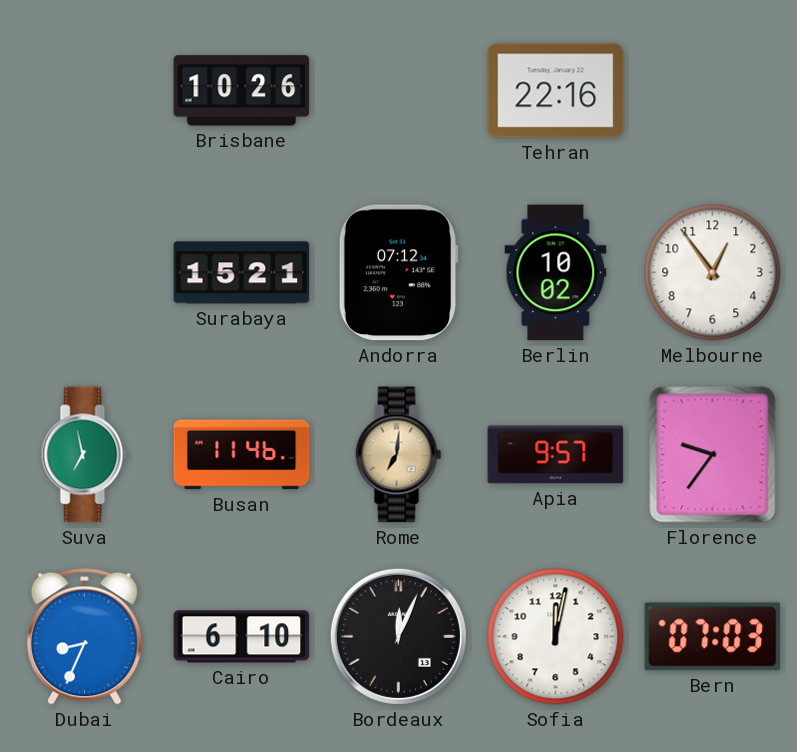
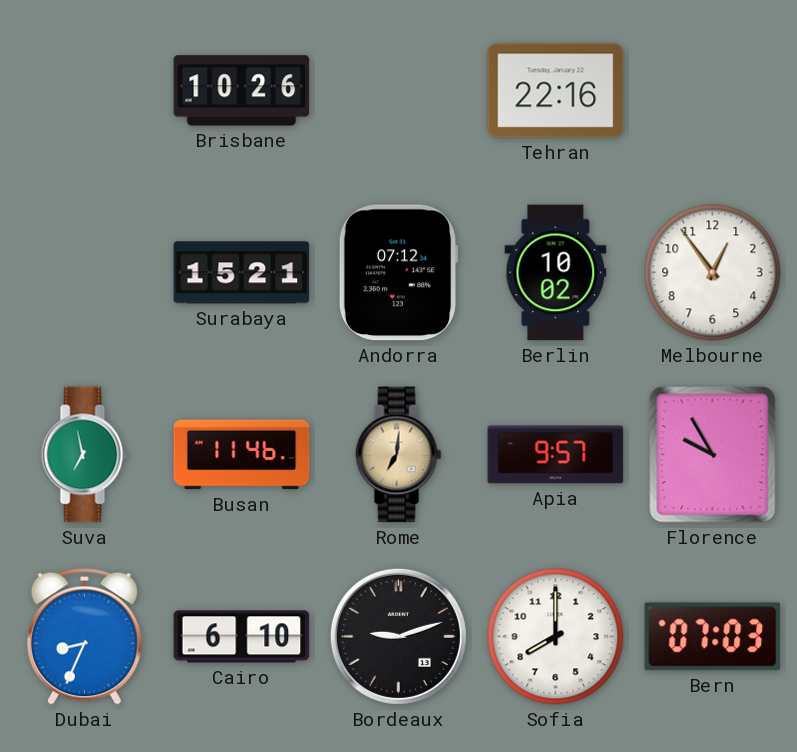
Florence: 9:36 -> 9:55 (713, 455)
Bordeaux: 12:04 -> 9:12 (398, 636)
Sofia: 12:02 -> 8:00 (556, 637)
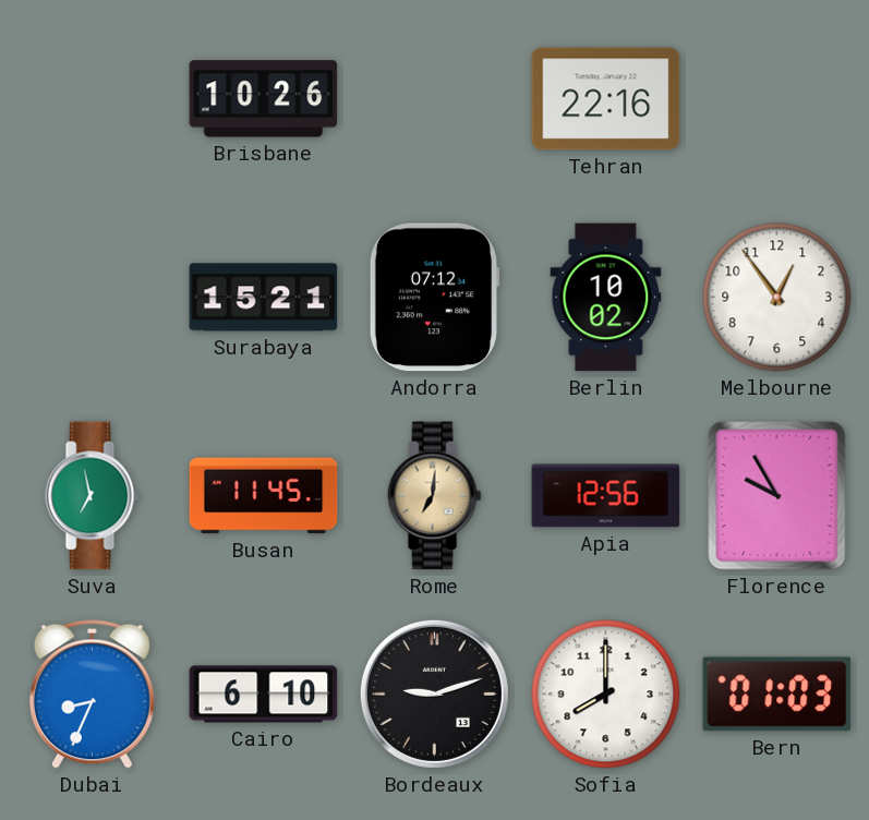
Busan: 11:46 -> 11:45 (264, 496)
Apia: 9:57 -> 12:56 (606, 496)
Bern: 07:03 -> 01:03 (777, 695)
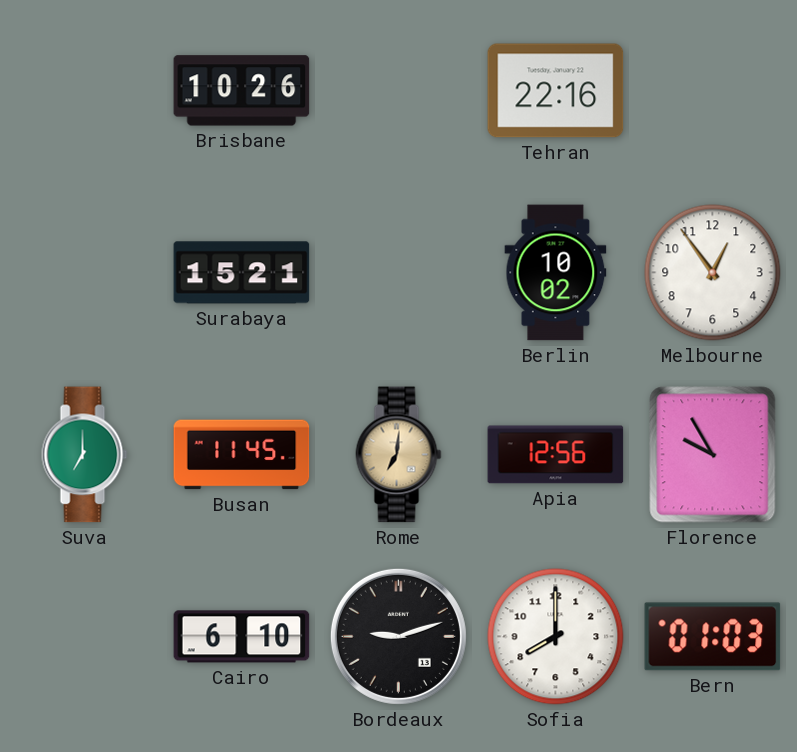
Andorra: 07:12 -> none (434, 298)
Suva: 6:58 -> 7:00 (85, 455)
Dubai: 8:34 -> none (92, 694)
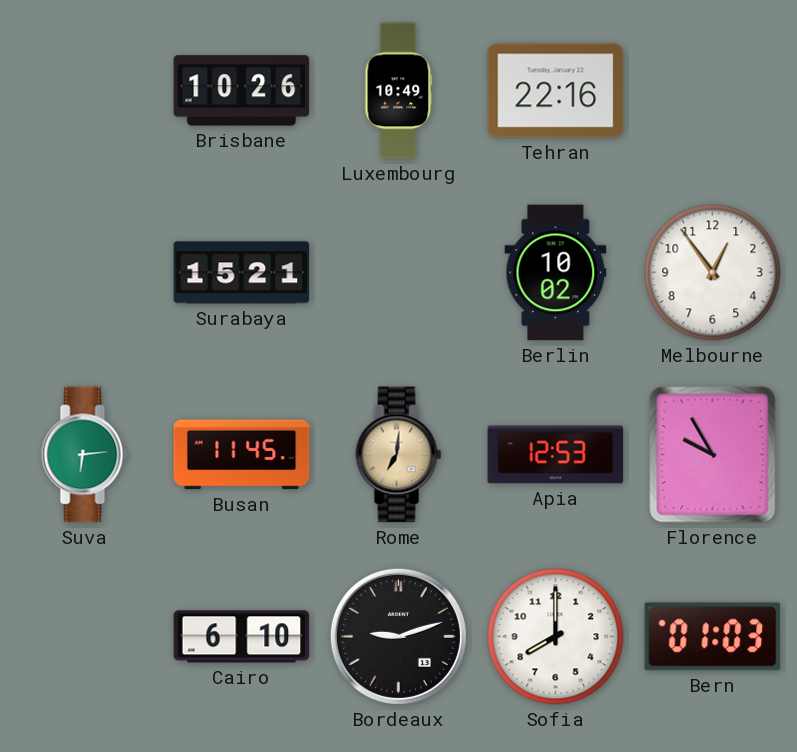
Luxembourg: none -> 10:49 (399, 91)
Suva: 7:00 -> 6:14 (85, 455)
Apia: 12:56 -> 12:53 (556, 455)
